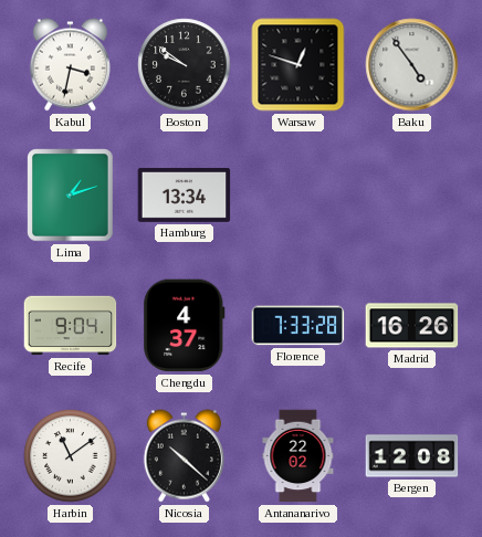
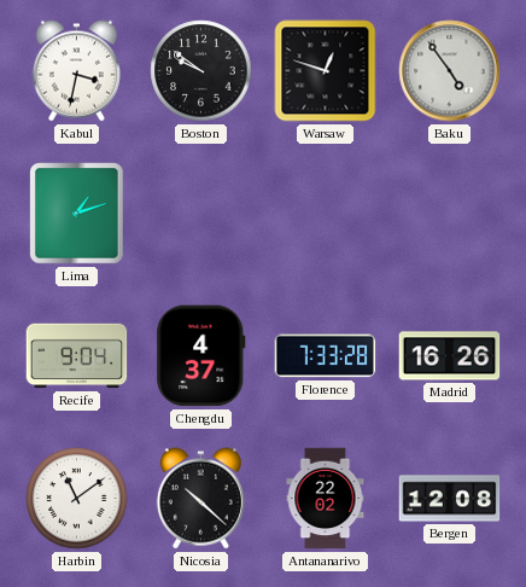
Hamburg: 13:34 -> none (185, 194)
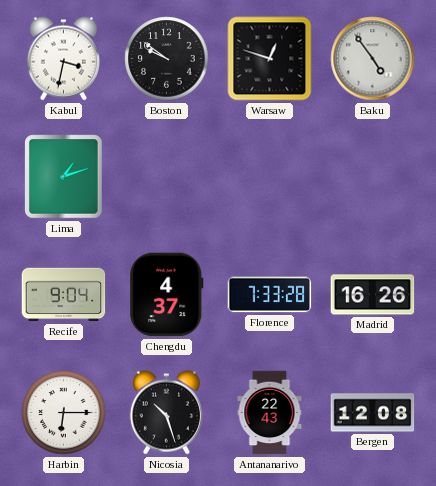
Harbin: 11:09 -> 6:15 (64, 413)
Nicosia: 10:22 -> 10:27 (166, 413)
Antananarivo: 22:02 -> 22:43 (270, 413)
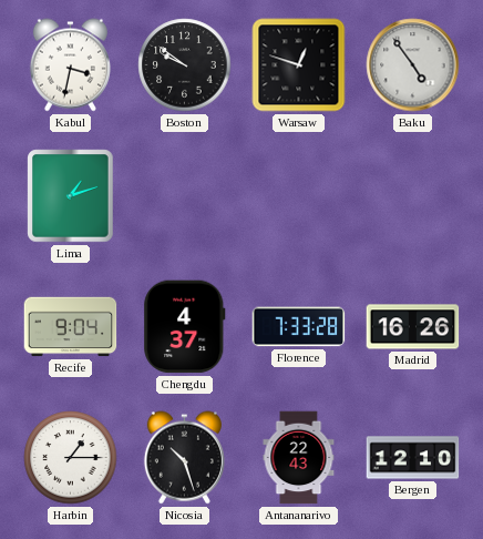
Harbin: 6:15 -> 1:15 (71, 458)
Bergen: 12:08 -> 12:10 (413, 458)
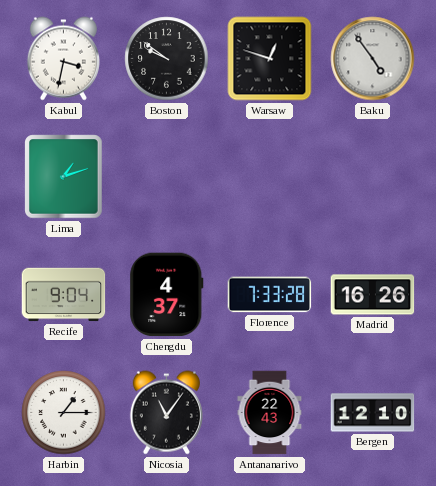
Nicosia: 10:27 -> 11:06 (166, 413)
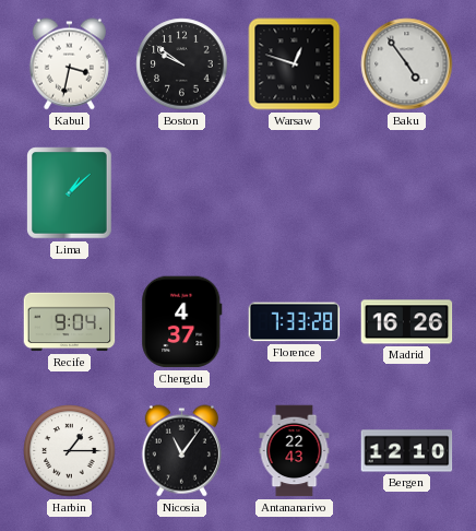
Lima: 1:12 -> 1:08 (70, 193)
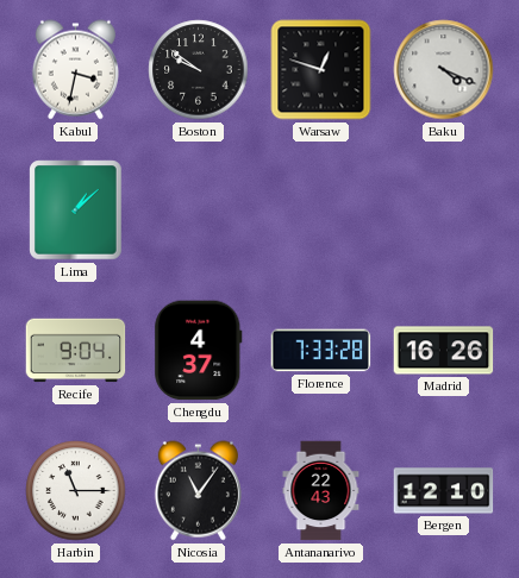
Baku: 4:54 -> 4:19 (444, 70)
Harbin: 1:15 -> 11:15 (76, 491)
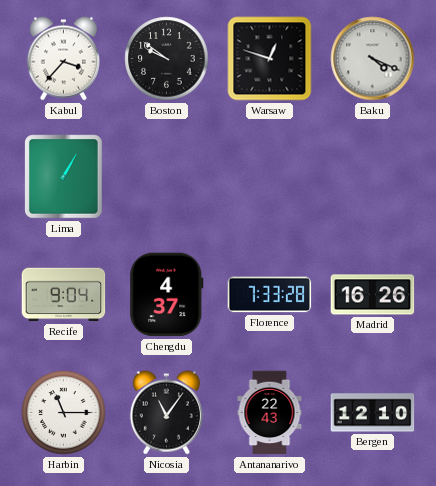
Kabul: 3:32 -> 3:37 (63, 59)
Lima: 1:08 -> 1:05 (64, 177)
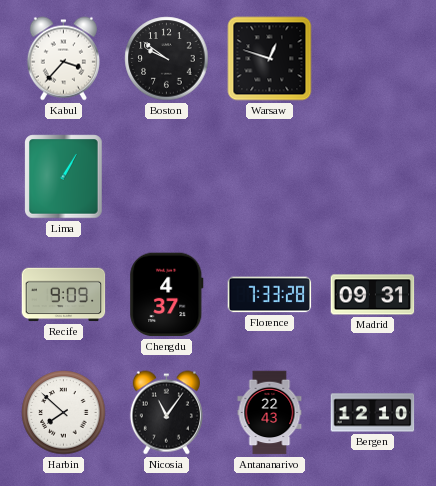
Baku: 4:19 -> none (373, 59)
Recife: 9:04 -> 9:09 (64, 295)
Madrid: 16:26 -> 09:31 (373, 295)
Harbin: 11:15 -> 7:52 (64, 413)
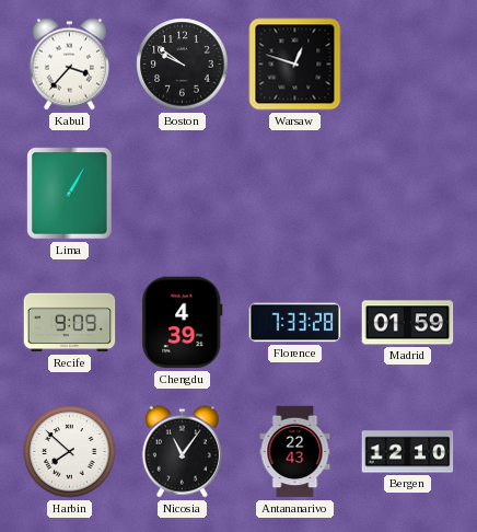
Chengdu: 4:37 -> 4:39 (183, 323)
Madrid: 09:31 -> 01:59 (408, 323)
